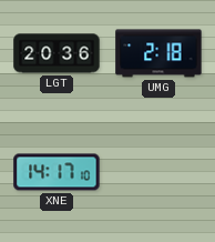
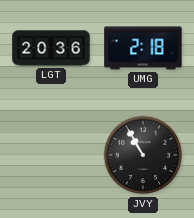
XNE: 14:17 -> none (57, 172)
JVY: none -> 10:55 (143, 155)
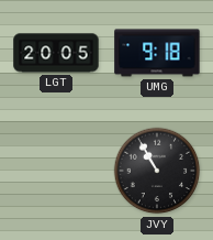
LGT: 20:36 -> 20:05 (56, 53)
UMG: 2:18 -> 9:18 (157, 53)
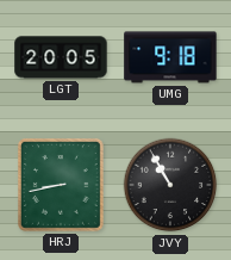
HRJ: none -> 8:43 (61, 185)
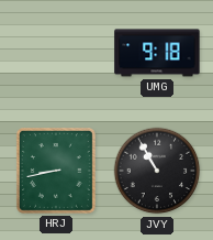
LGT: 20:05 -> none (61, 57)
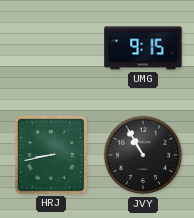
UMG: 9:18 -> 9:15 (143, 48)
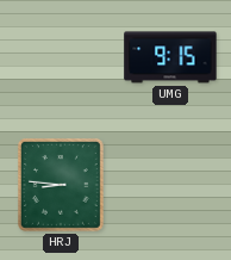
HRJ: 8:43 -> 8:46 (61, 185)
JVY: 10:55 -> none (143, 155)
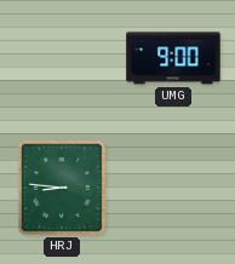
UMG: 9:15 -> 9:00 (173, 58)
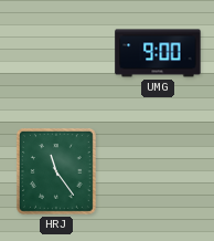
HRJ: 8:46 -> 11:24 (56, 171)
